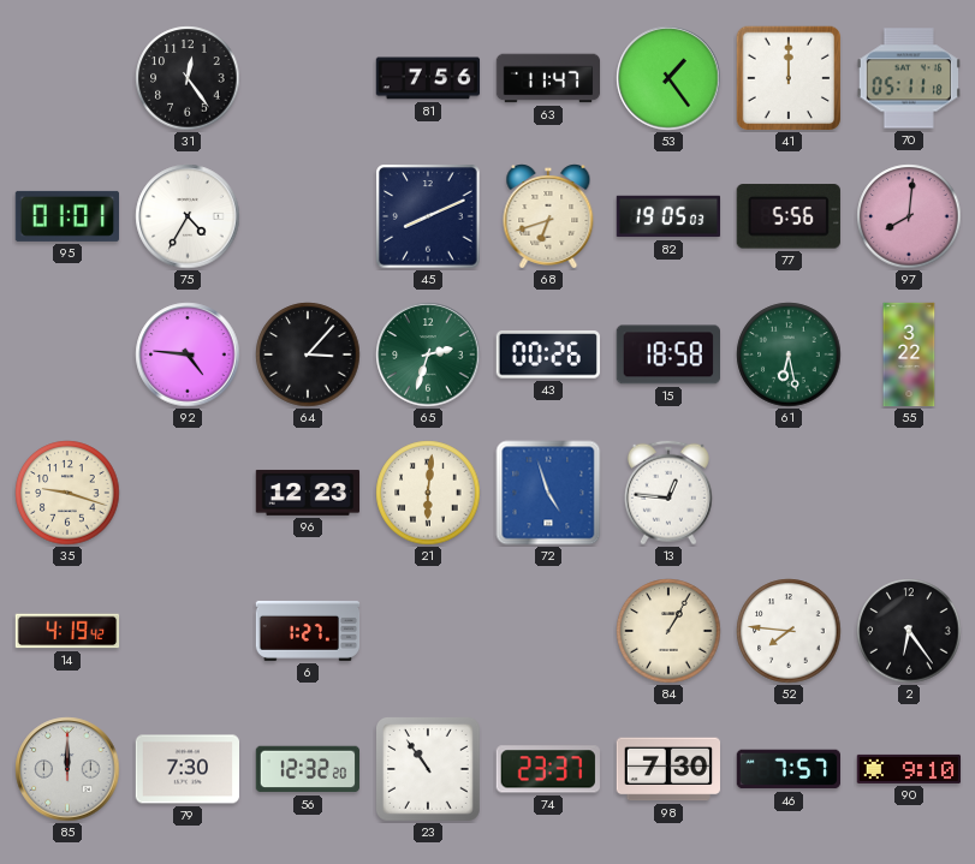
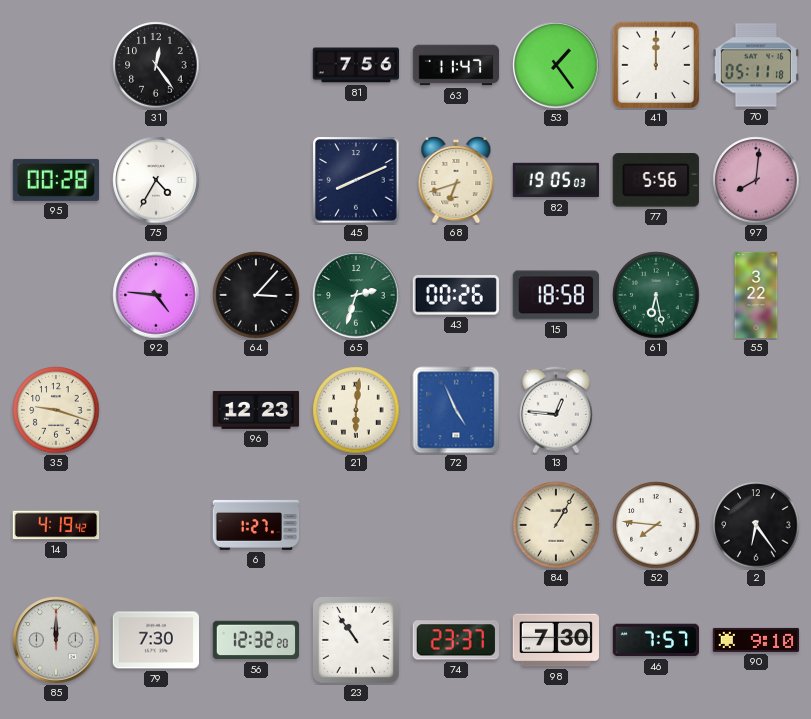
95: 01:01 -> 00:28 (55, 180)
72: 4:57 -> 4:56 (456, 410)
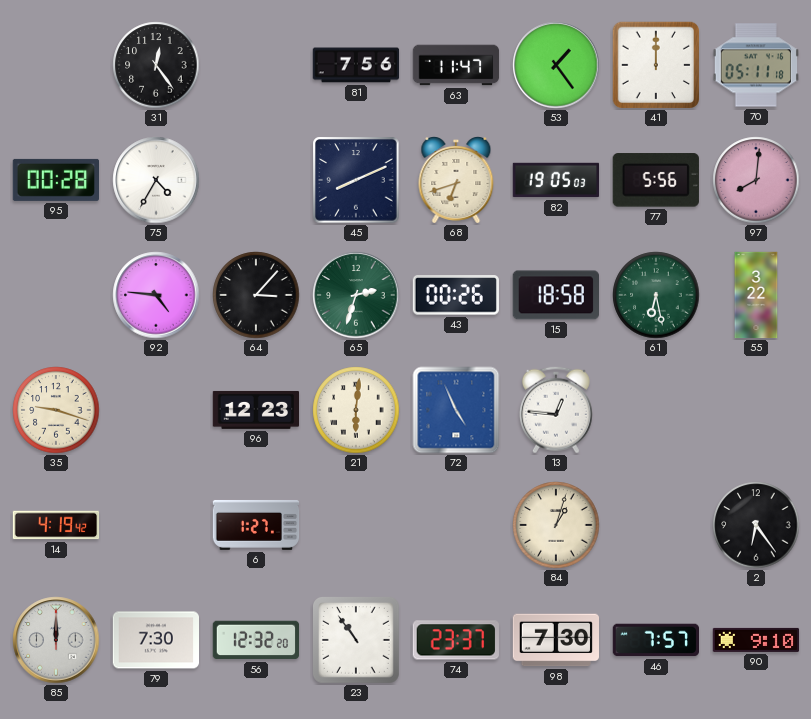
84: 1:05 -> 1:03 (556, 525)
52: 7:46 -> none (656, 525)
